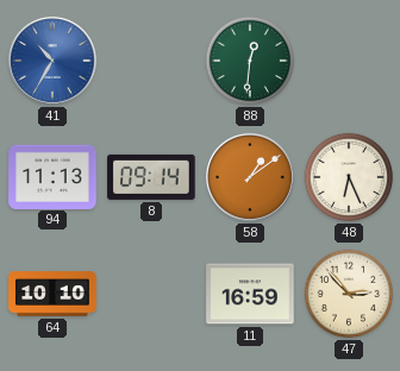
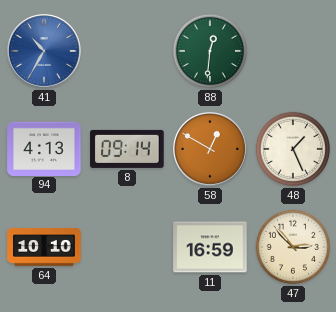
94: 11:13 -> 4:13 (44, 148)
58: 1:09 -> 12:50 (210, 149)
48: 6:26 -> 1:26 (293, 149)
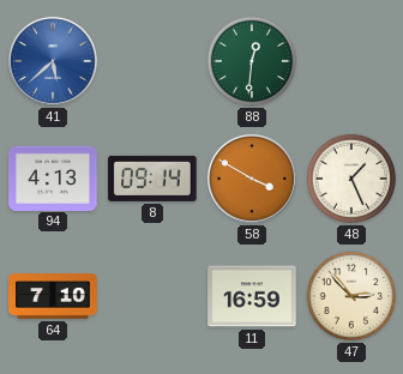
41: 10:35 -> 5:38 (53, 61)
58: 12:50 -> 3:50 (252, 179)
64: 10:10 -> 7:10 (53, 296)
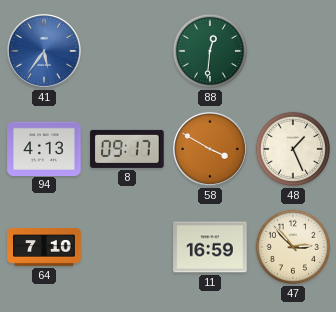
41: 5:38 -> 5:36 (44, 51)
8: 09:14 -> 09:17 (127, 149)
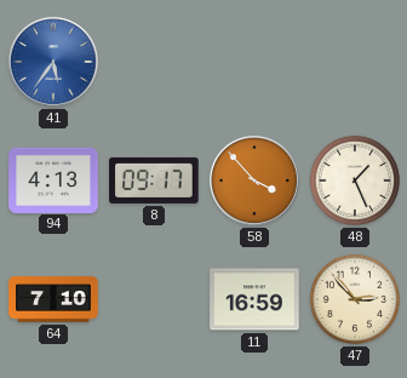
88: 12:31 -> none (210, 51)
58: 3:50 -> 3:53 (254, 181)
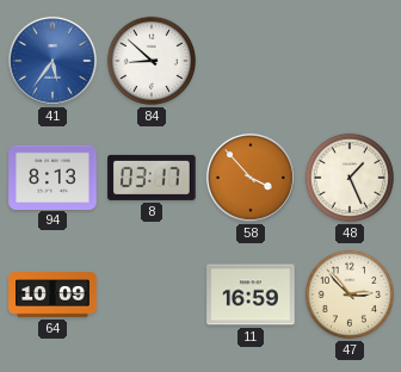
84: none -> 8:52 (152, 61)
94: 4:13 -> 8:13 (53, 176)
8: 09:17 -> 03:17 (152, 178)
64: 7:10 -> 10:09 (53, 294)
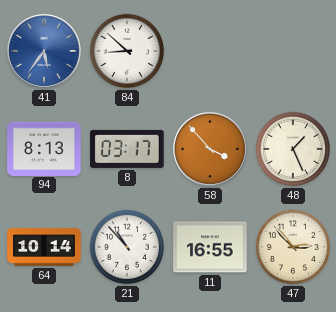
64: 10:09 -> 10:14 (44, 247)
21: none -> 10:53 (127, 247)
11: 16:59 -> 16:55 (210, 247)
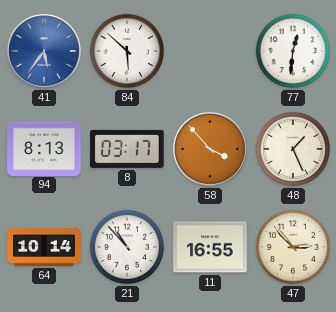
84: 8:52 -> 5:52 (127, 51)
77: none -> 12:31 (293, 51)
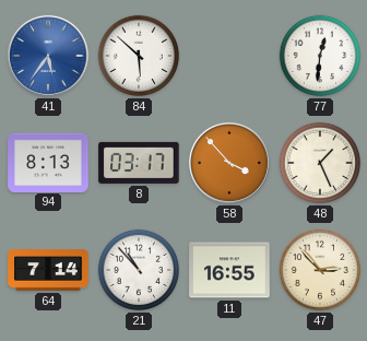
64: 10:14 -> 7:14 (48, 270)
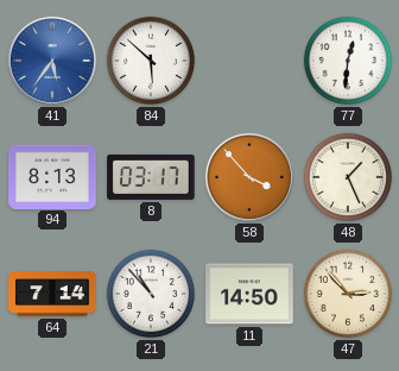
11: 16:55 -> 14:50 (249, 294)
